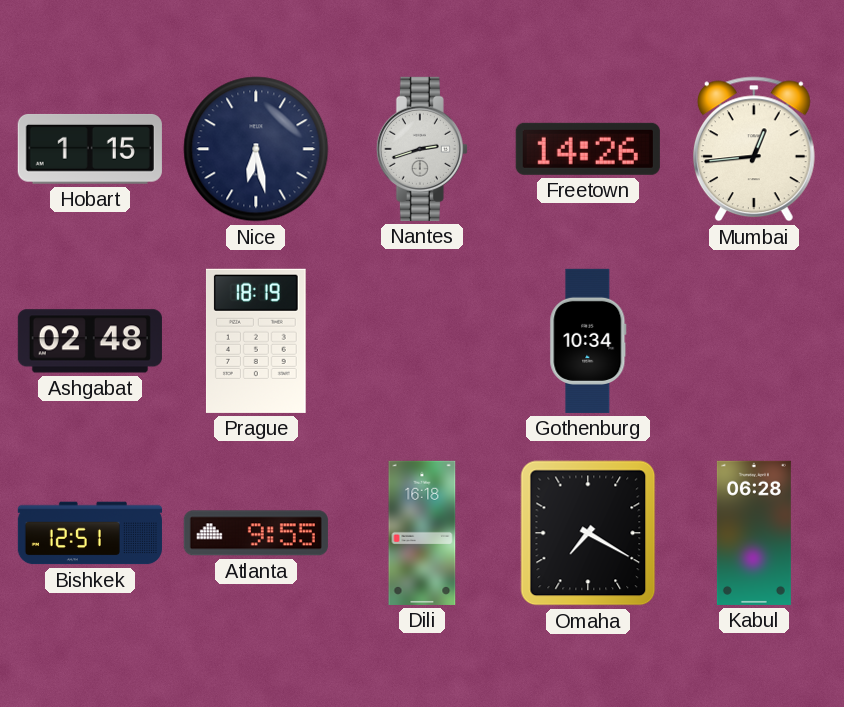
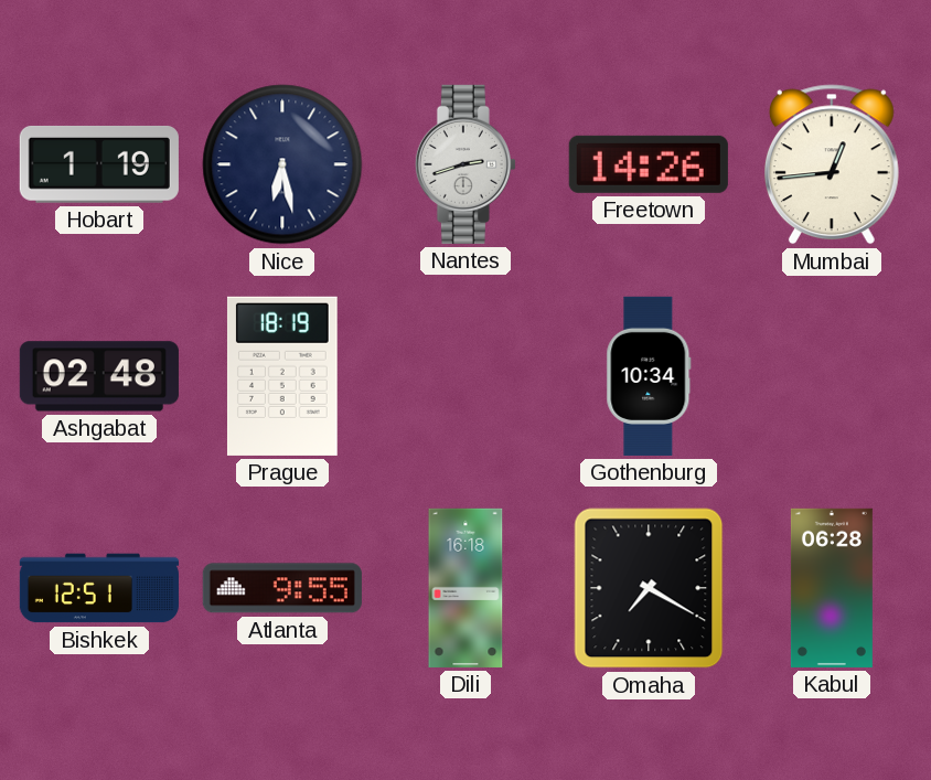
Hobart: 1:15 -> 1:19 (99, 164)
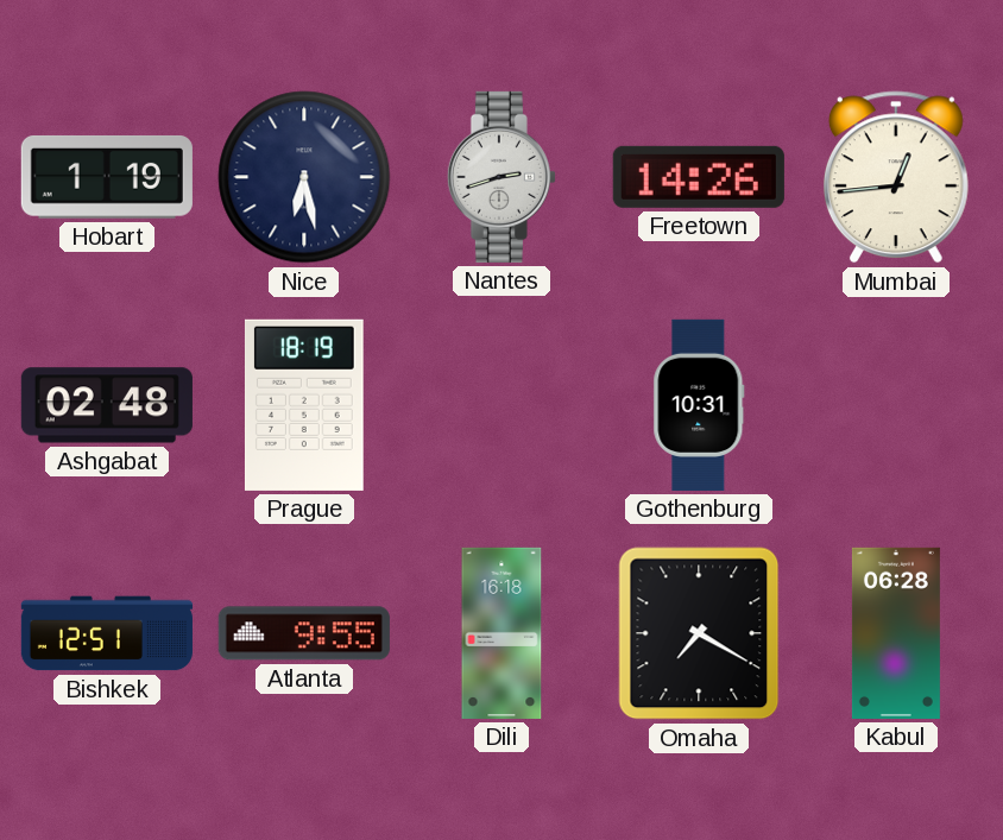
Gothenburg: 10:34 -> 10:31 (699, 405)
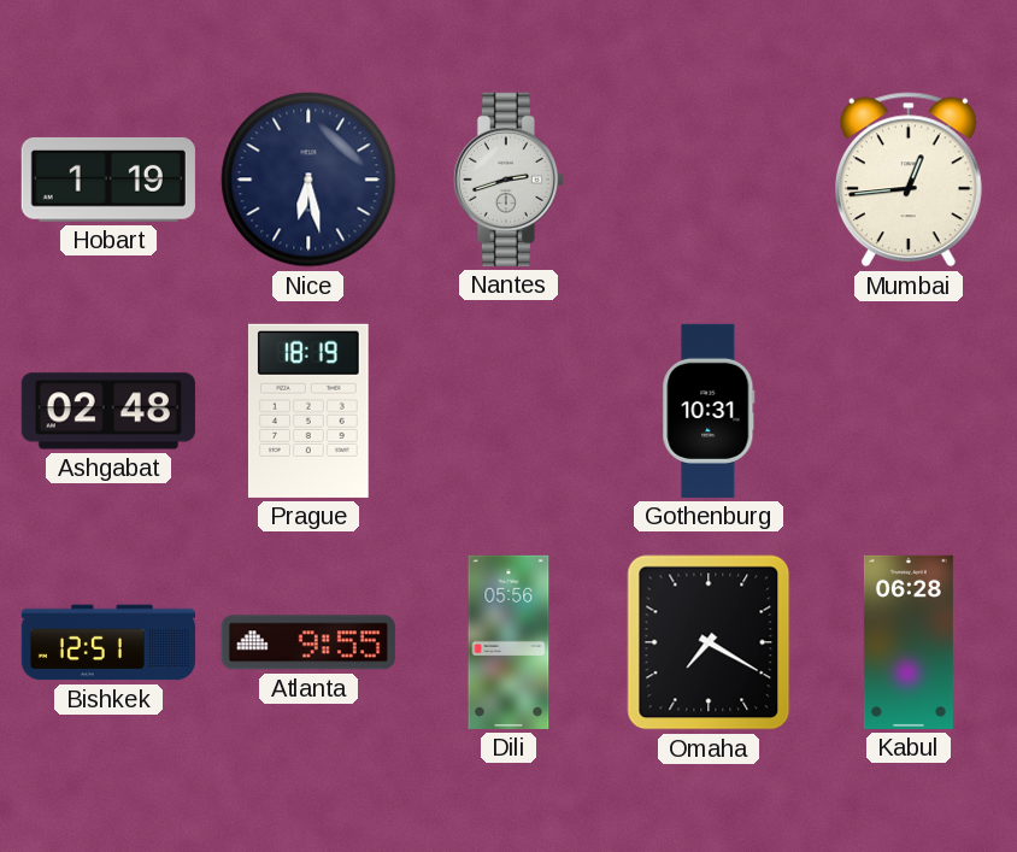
Freetown: 14:26 -> none (699, 177)
Dili: 16:18 -> 05:56 (508, 642)
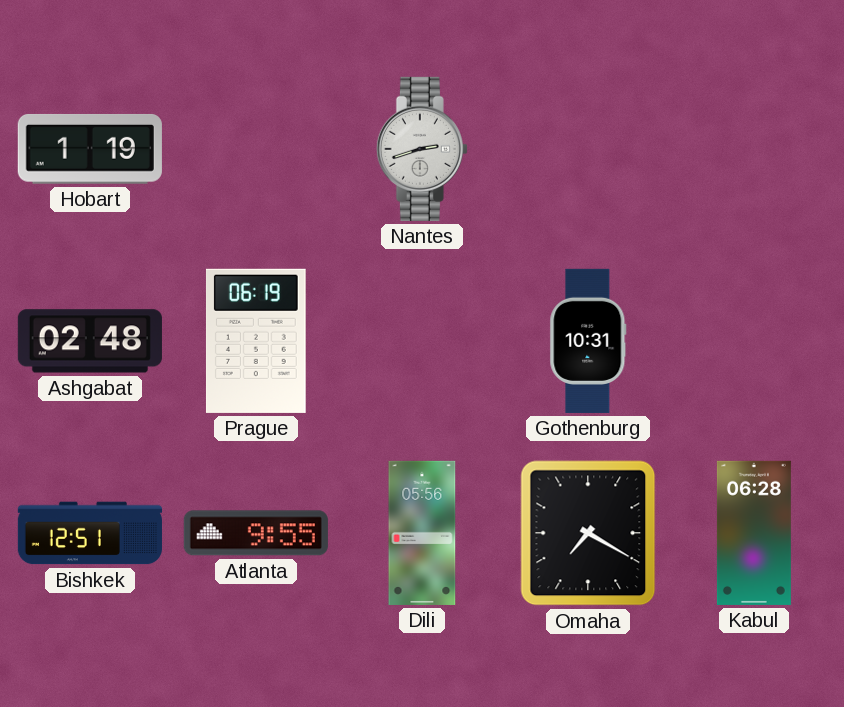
Nice: 6:28 -> none (308, 180)
Mumbai: 12:44 -> none (909, 180)
Prague: 18:19 -> 06:19 (256, 341)
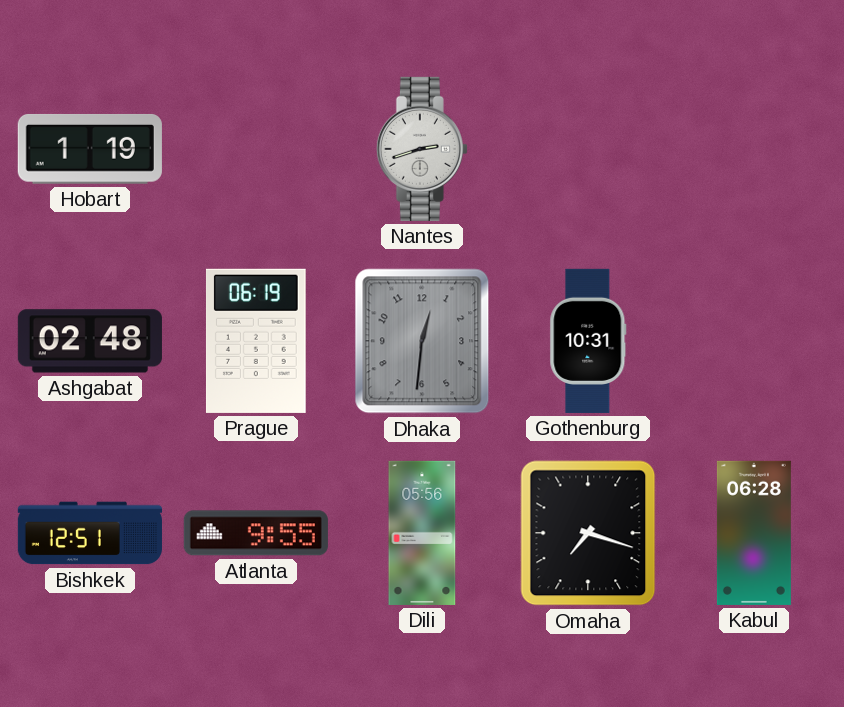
Dhaka: none -> 12:31 (422, 341)
Omaha: 7:20 -> 7:18 (588, 533)
